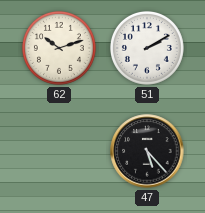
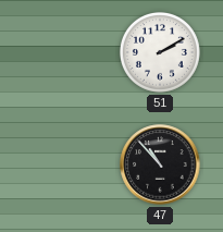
62: 10:12 -> none (59, 48)
47: 5:23 -> 10:53 (160, 164)
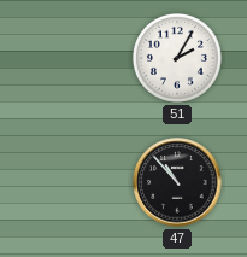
51: 2:10 -> 2:05 (177, 58)
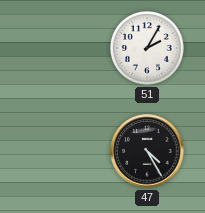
47: 10:53 -> 4:25 (147, 151)
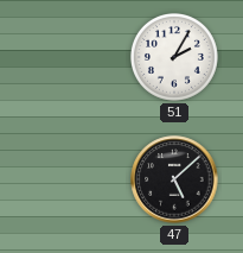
47: 4:25 -> 5:08 (174, 179)
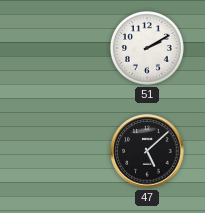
51: 2:05 -> 2:10 (147, 48)
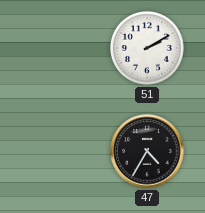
47: 5:08 -> 4:35 (147, 151)
